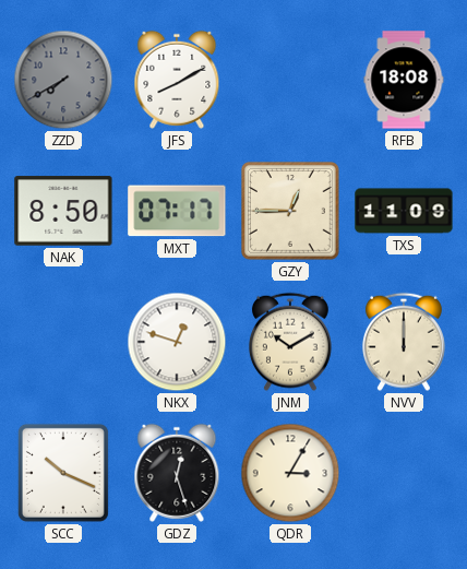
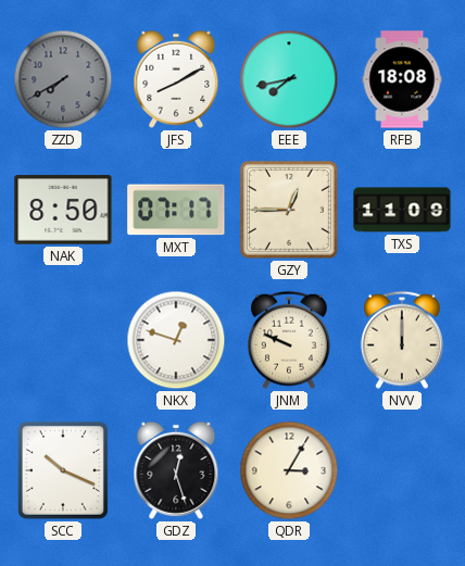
EEE: none -> 7:43 (289, 79)
JNM: 10:10 -> 9:49 (289, 340)
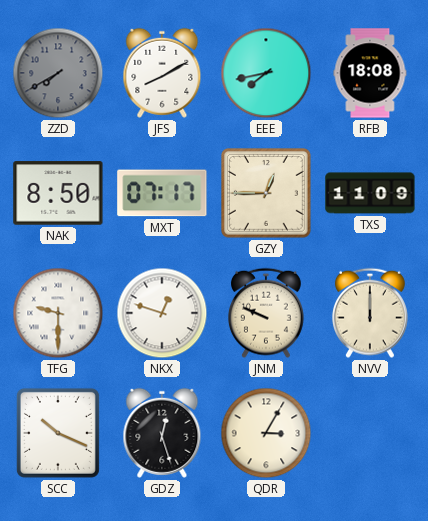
TFG: none -> 9:30 (58, 313)
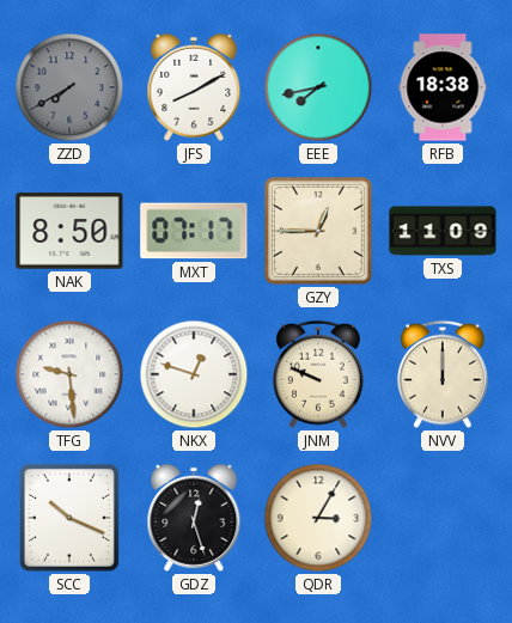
RFB: 18:08 -> 18:38 (443, 87)
TFG: 9:30 -> 9:29 (69, 374)
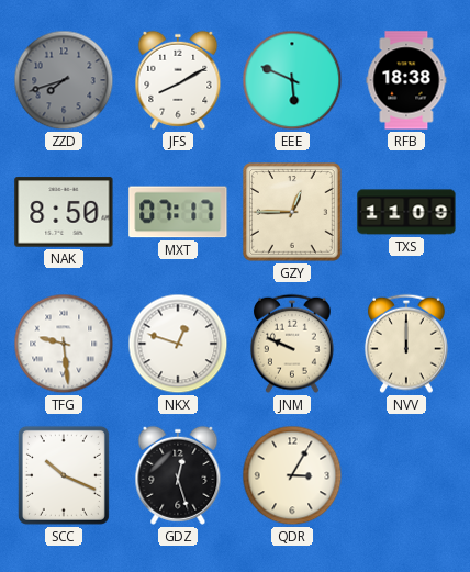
ZZD: 7:40 -> 7:42 (64, 80)
EEE: 7:43 -> 5:49 (292, 80)
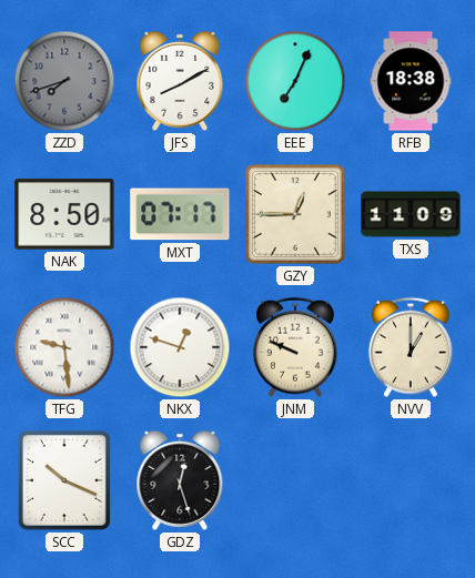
EEE: 5:49 -> 7:04 (295, 81)
NVV: 12:00 -> 1:00 (411, 347)
QDR: 3:05 -> none (292, 475)
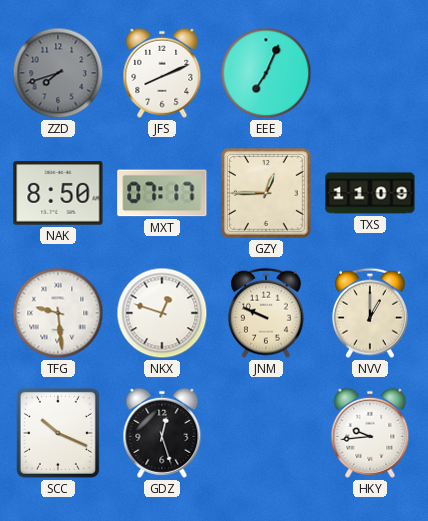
JFS: 8:10 -> 8:11 (162, 73)
RFB: 18:38 -> none (411, 81)
HKY: none -> 9:44 (370, 433)
